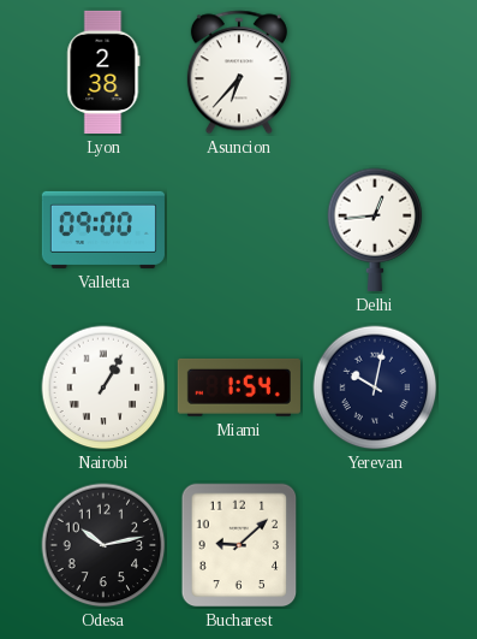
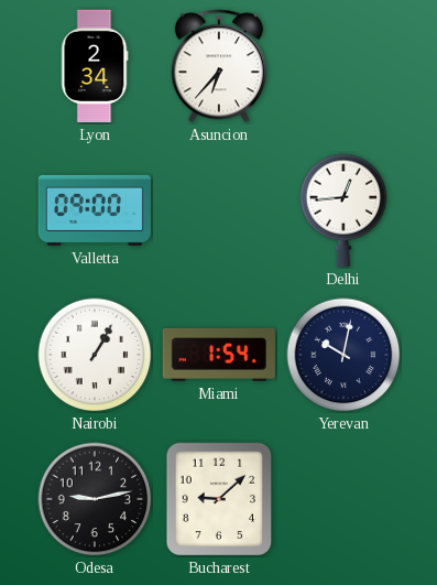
Lyon: 2:38 -> 2:34 (95, 66)
Odesa: 10:13 -> 9:13 (95, 499)
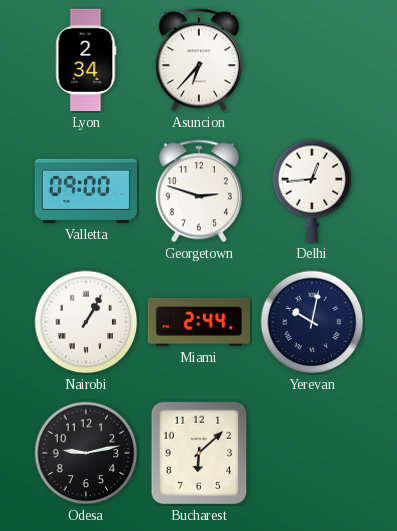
Georgetown: none -> 2:48 (199, 191)
Miami: 1:54 -> 2:44 (199, 322)
Bucharest: 9:08 -> 6:08 (199, 453)
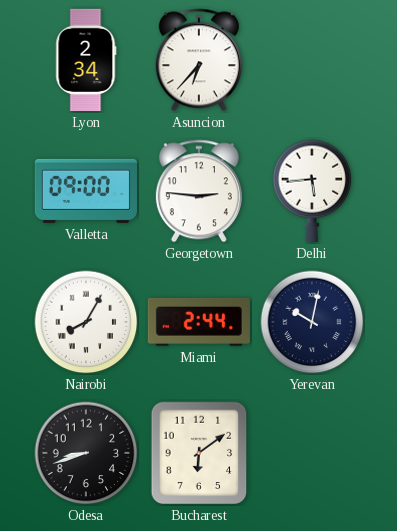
Georgetown: 2:48 -> 2:46 (199, 191)
Delhi: 12:44 -> 5:44 (312, 191)
Nairobi: 1:05 -> 8:05 (86, 322)
Odesa: 9:13 -> 8:42 (86, 453)
Bucharest: 6:08 -> 6:09 (199, 453)
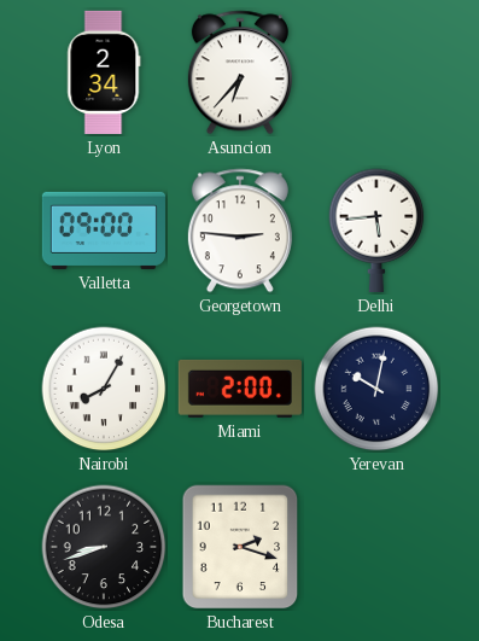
Miami: 2:44 -> 2:00 (240, 389)
Bucharest: 6:09 -> 2:18 (240, 547)
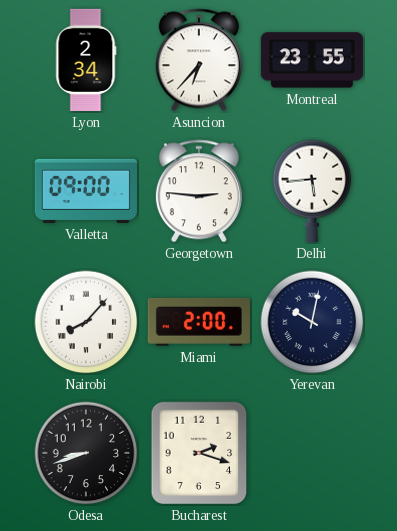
Montreal: none -> 23:55 (312, 60)
Nairobi: 8:05 -> 8:07 (86, 322)
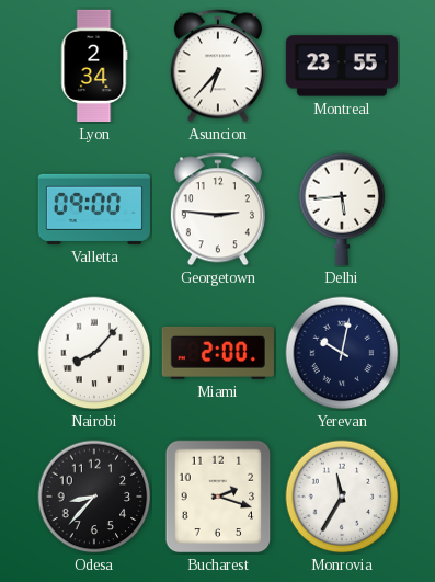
Odesa: 8:42 -> 8:37 (94, 497)
Monrovia: none -> 11:35 (342, 497)
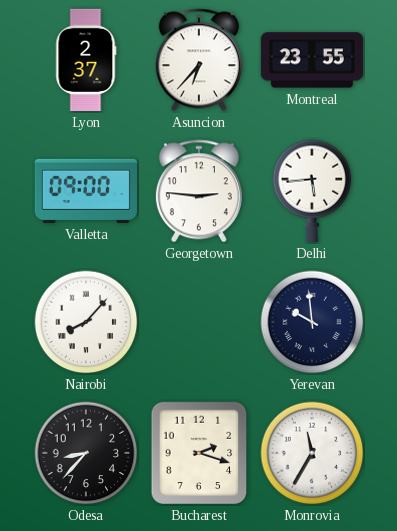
Lyon: 2:34 -> 2:37 (86, 60)
Miami: 2:00 -> none (218, 353)
Yerevan: 10:02 -> 9:59 (312, 322)
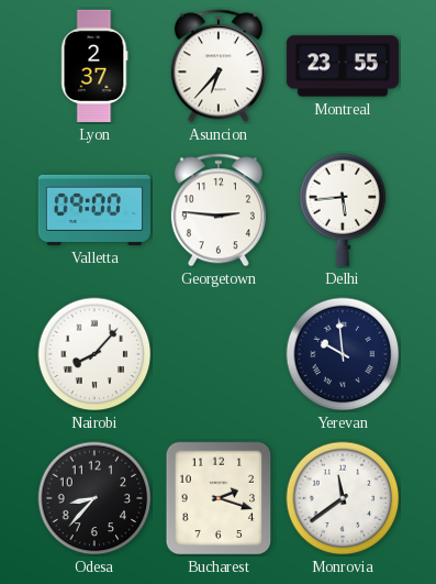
Monrovia: 11:35 -> 11:39 (343, 498)
